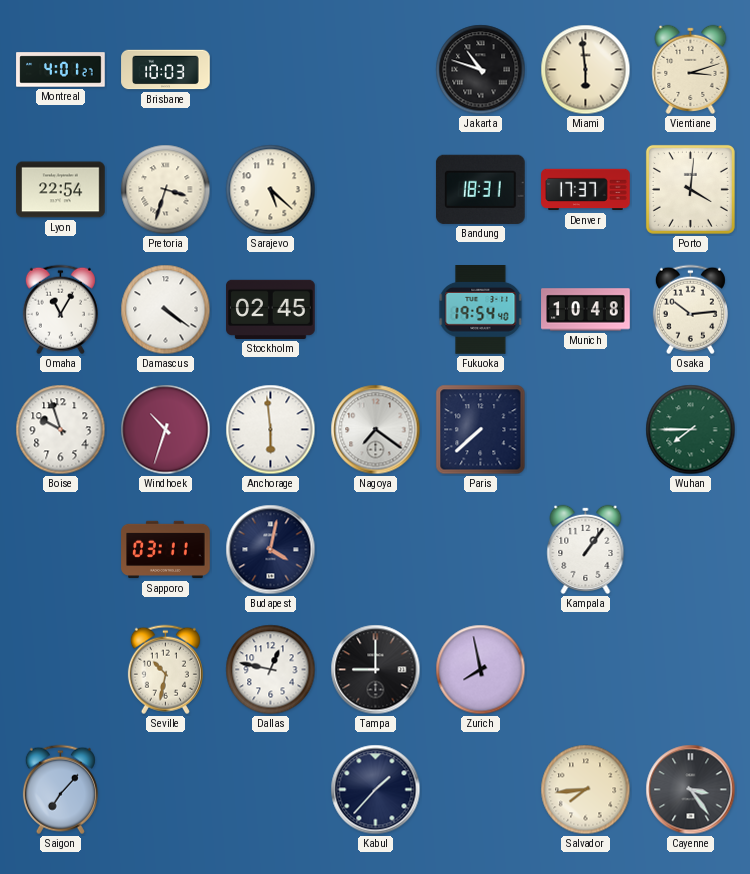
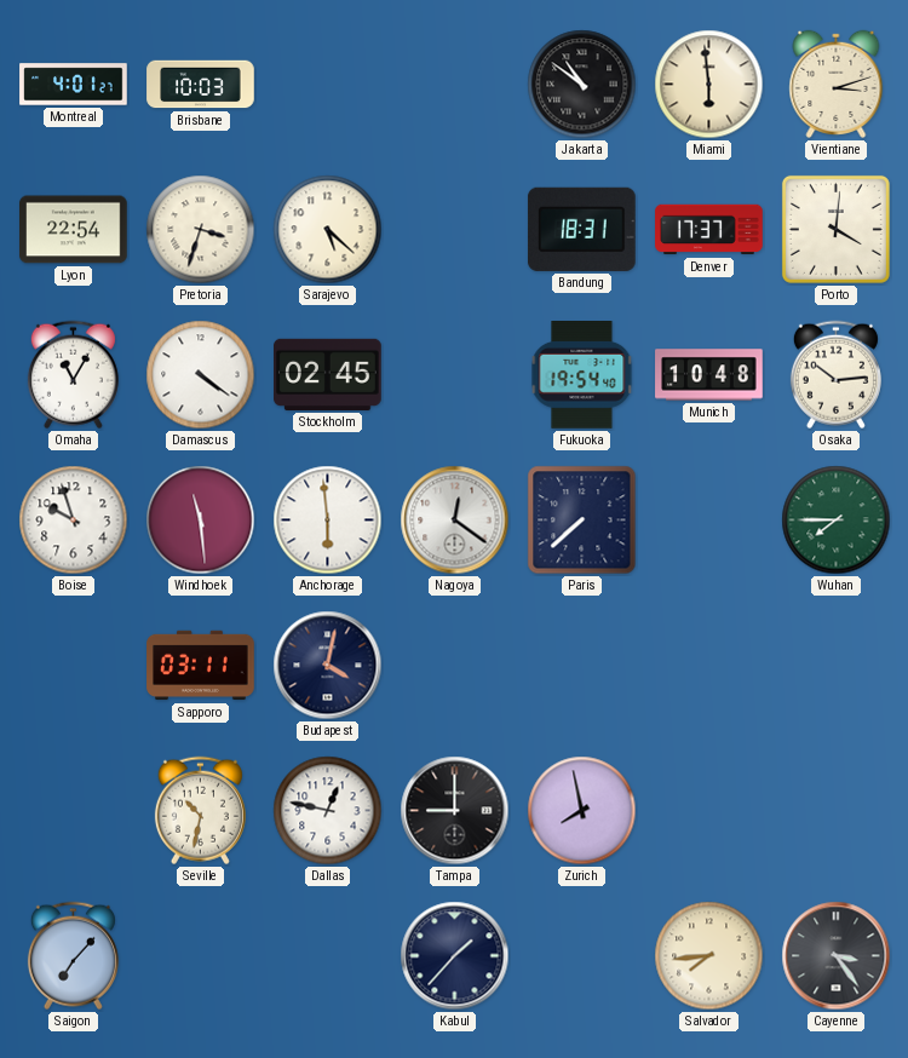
Jakarta: 10:48 -> 10:51 (582, 85)
Windhoek: 10:33 -> 11:29 (201, 521)
Nagoya: 7:21 -> 12:21 (455, 521)
Kampala: 1:06 -> none (586, 549)
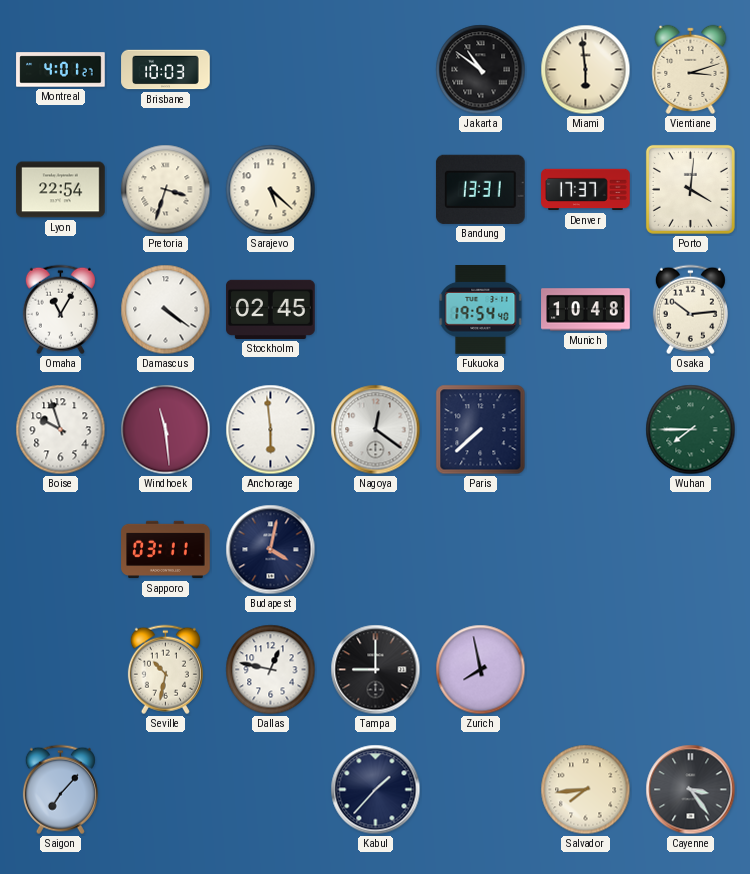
Bandung: 18:31 -> 13:31 (480, 189)
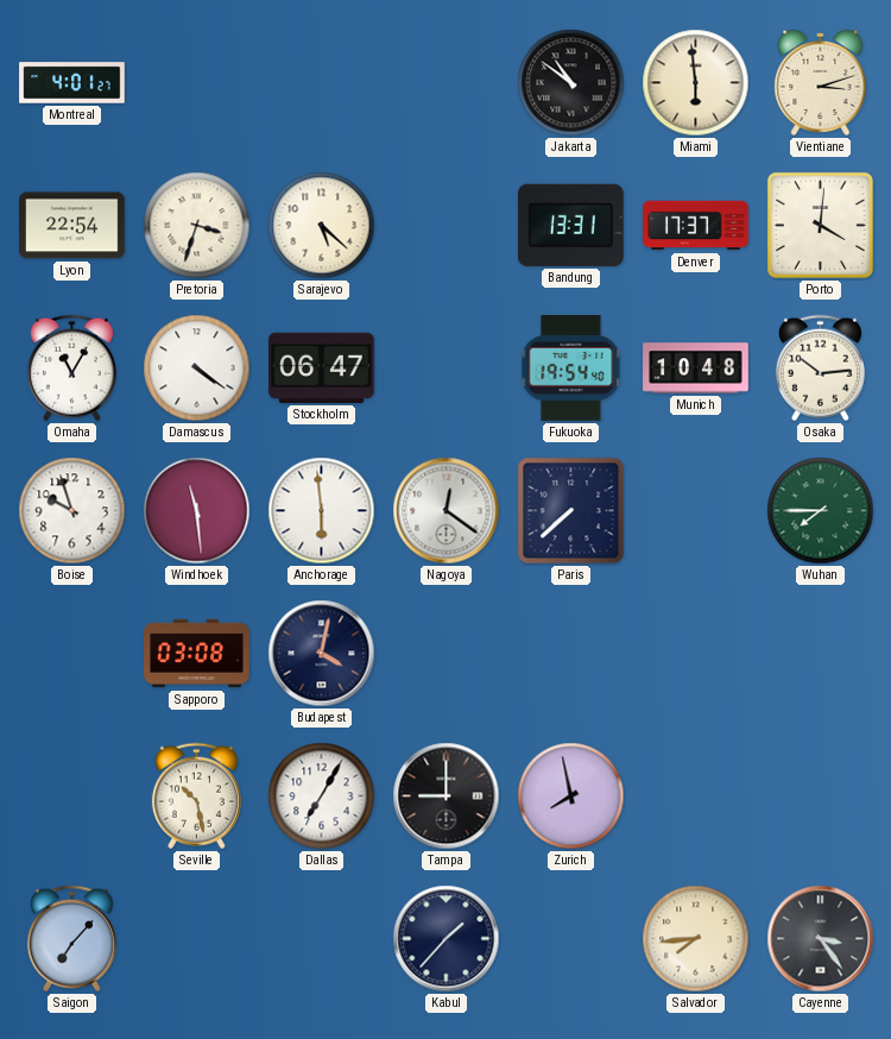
Brisbane: 10:03 -> none (166, 70)
Stockholm: 02:45 -> 06:47 (322, 367)
Sapporo: 03:11 -> 03:08 (197, 654)
Seville: 10:32 -> 10:28 (196, 796)
Dallas: 12:47 -> 7:05 (322, 796)
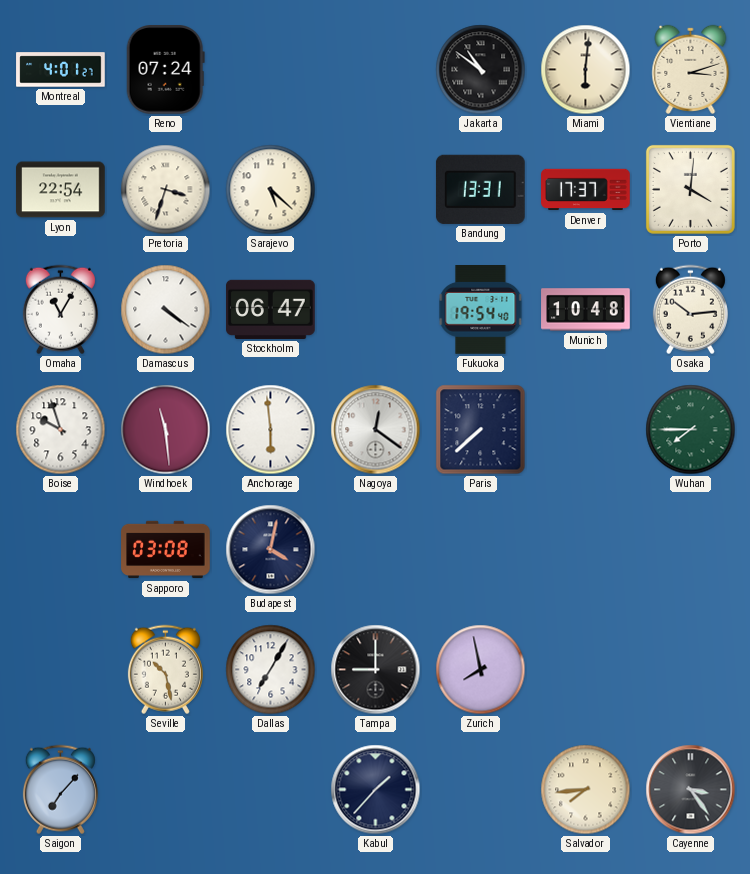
Reno: none -> 07:24 (165, 70)
Miami: 5:59 -> 6:01 (586, 70)
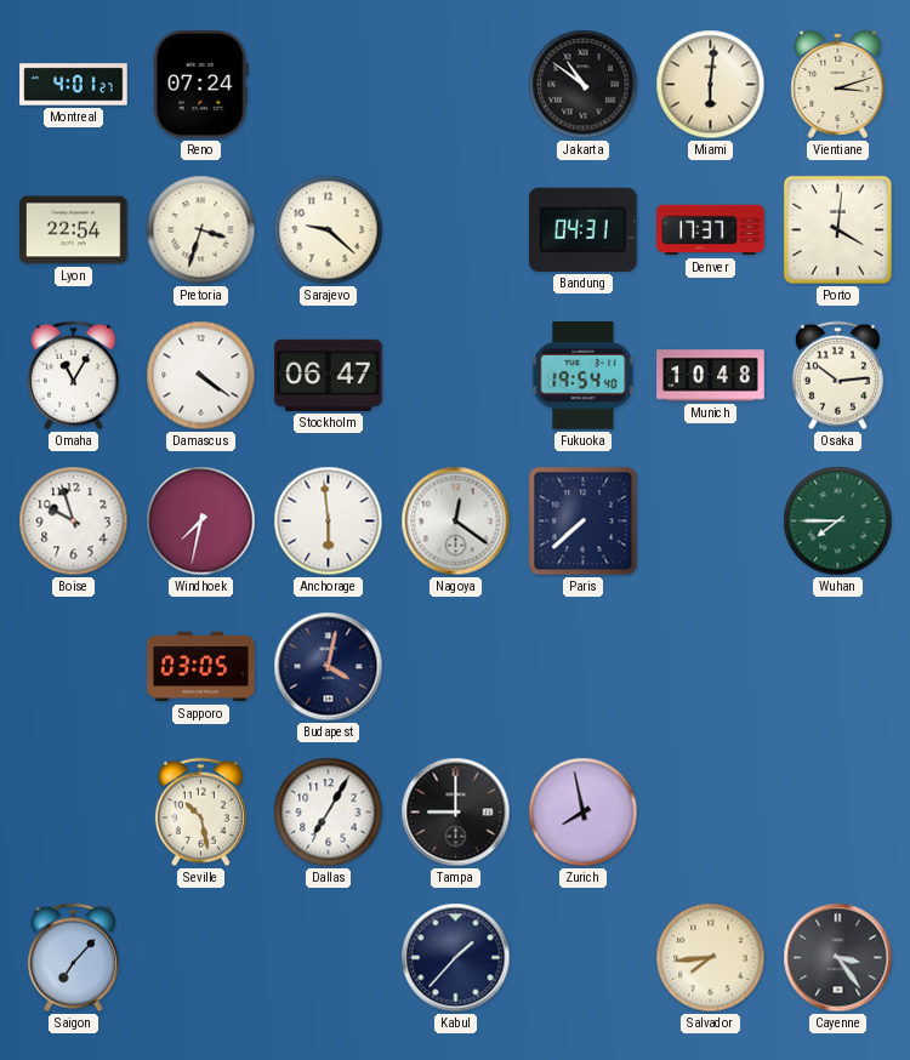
Sarajevo: 5:22 -> 9:22 (329, 230)
Bandung: 13:31 -> 04:31 (582, 229)
Windhoek: 11:29 -> 7:32 (201, 522)
Sapporo: 03:08 -> 03:05 (201, 667)
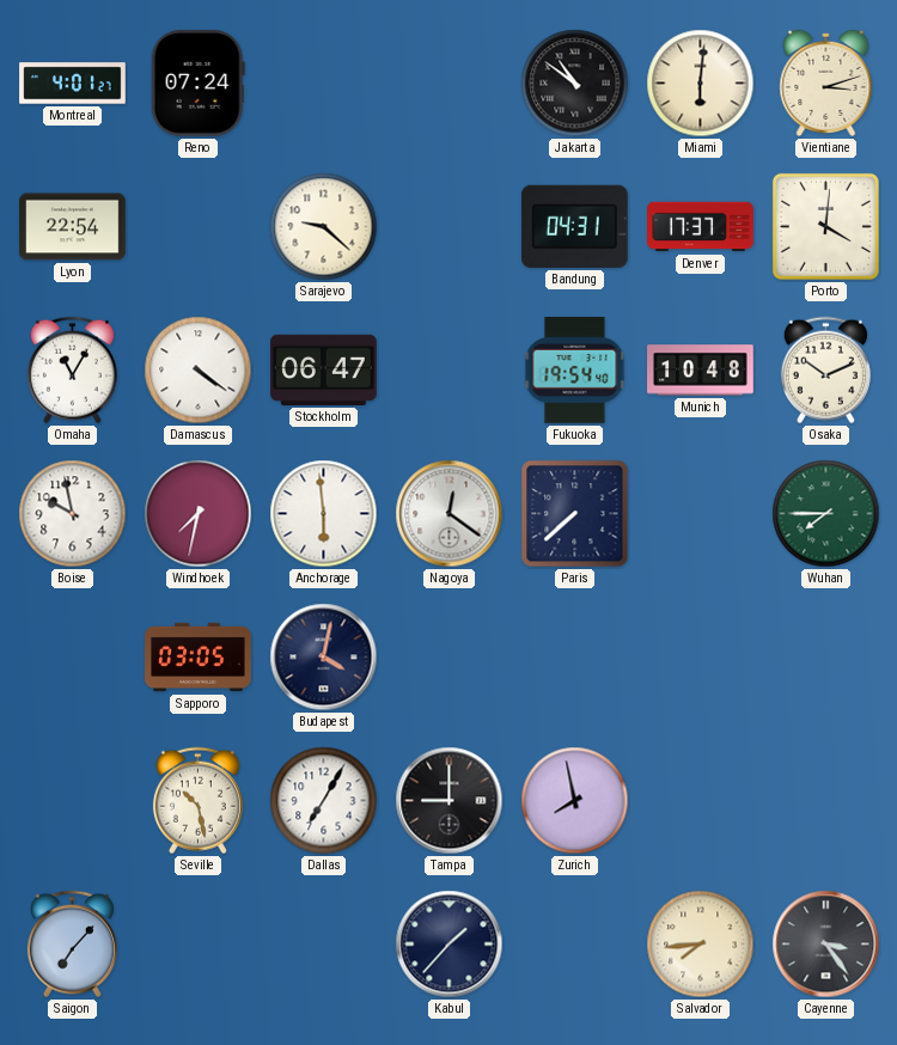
Pretoria: 3:33 -> none (201, 230)
Osaka: 10:14 -> 10:11 (825, 371)
Boise: 9:57 -> 9:58 (73, 514)
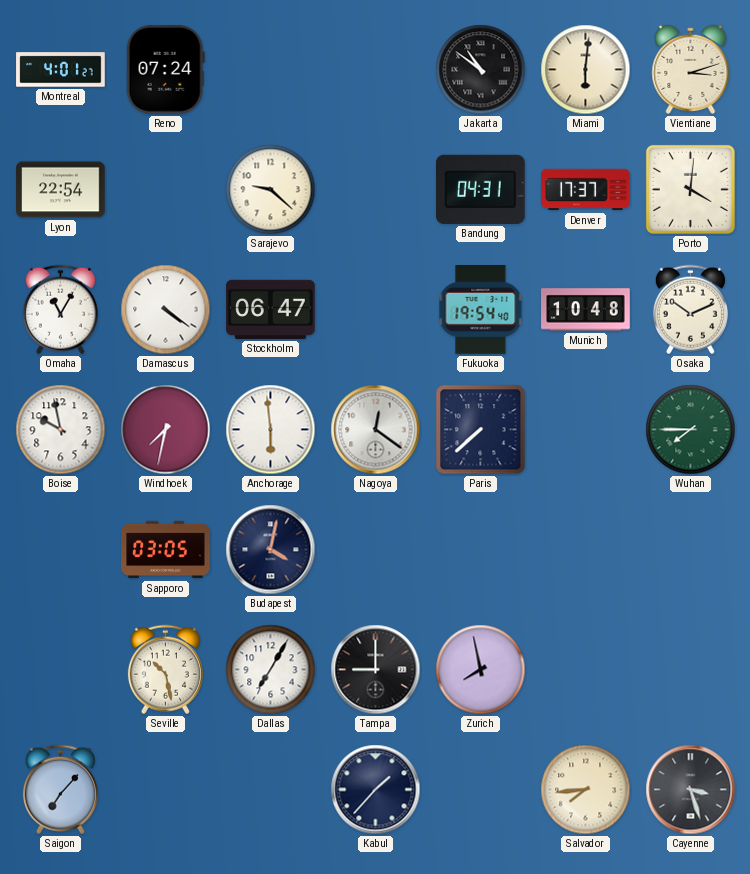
Cayenne: 3:24 -> 3:27 (691, 790)
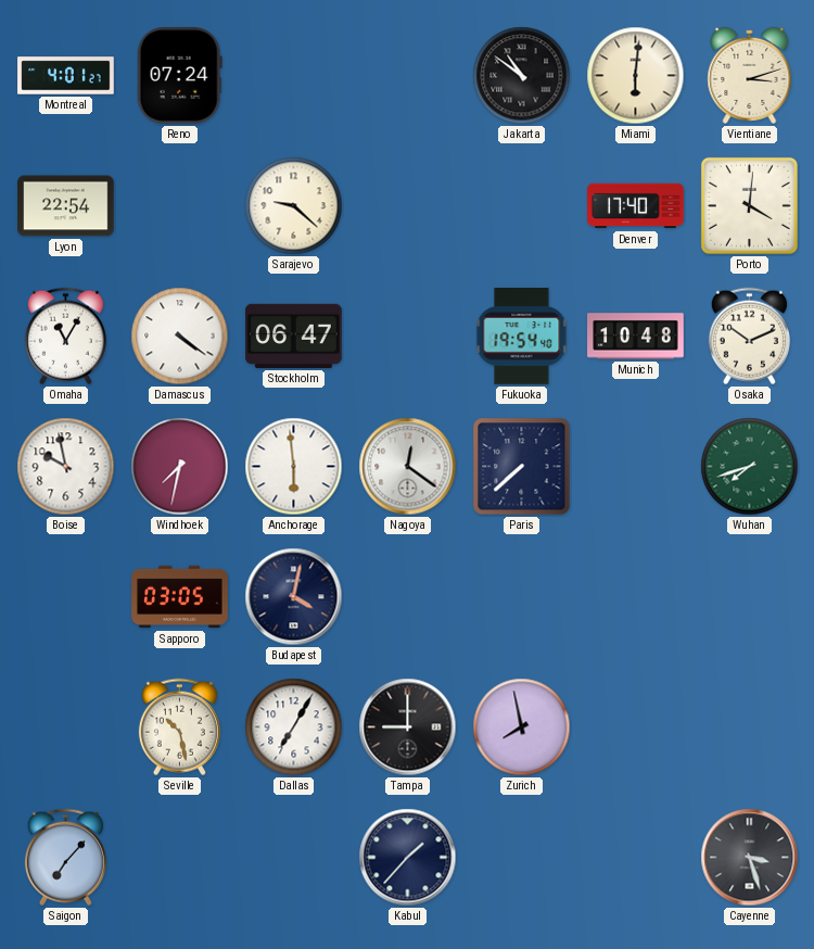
Bandung: 04:31 -> none (480, 189)
Denver: 17:37 -> 17:40 (636, 206)
Wuhan: 7:45 -> 7:42 (750, 467)
Salvador: 7:44 -> none (586, 790)
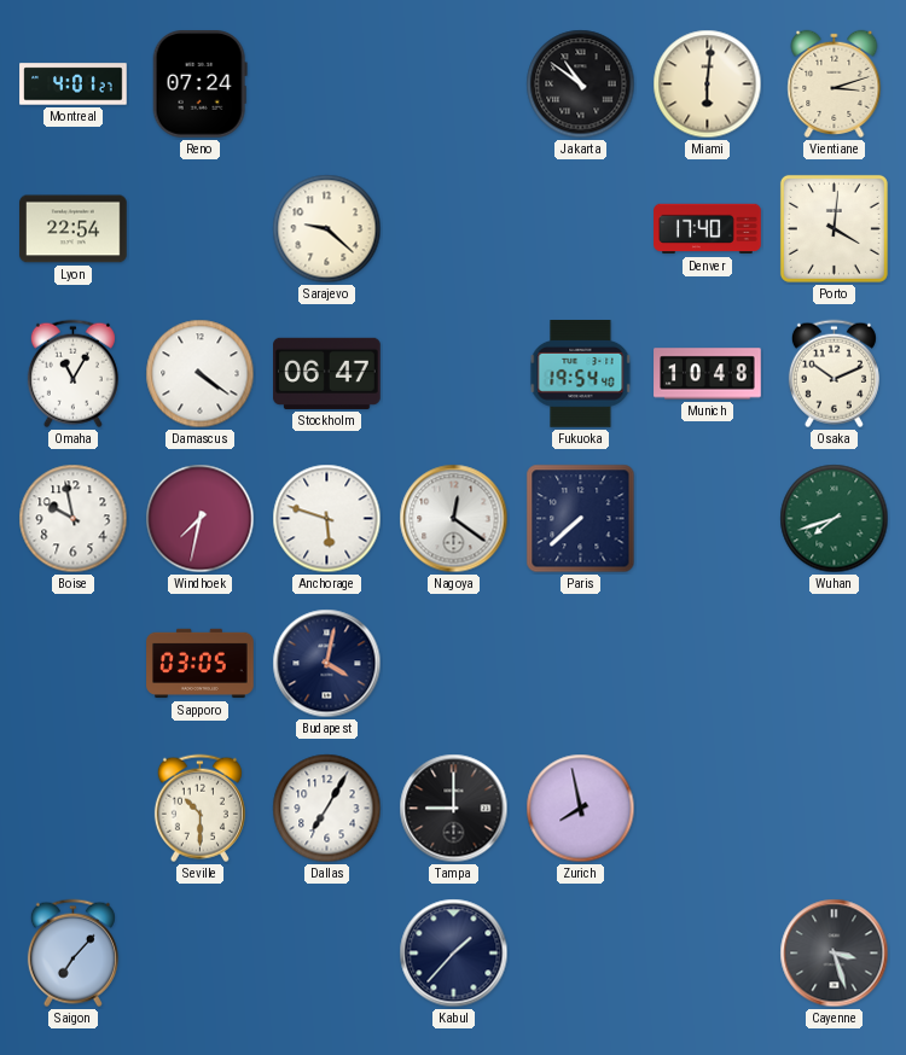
Anchorage: 5:59 -> 5:48 (327, 519)
Seville: 10:28 -> 10:30 (199, 809)
